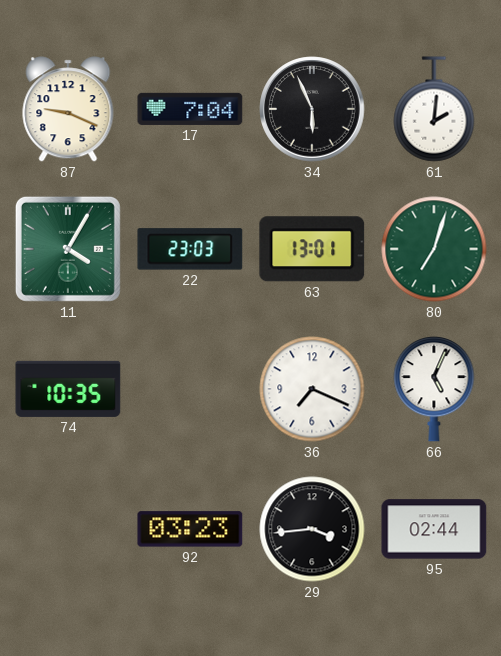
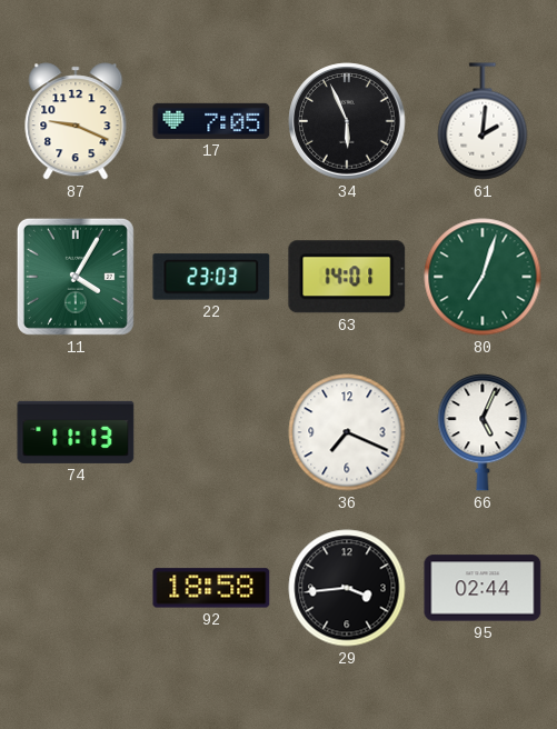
17: 7:04 -> 7:05 (211, 121)
63: 13:01 -> 14:01 (347, 277)
74: 10:35 -> 11:13 (76, 432)
92: 03:23 -> 18:58 (211, 588)
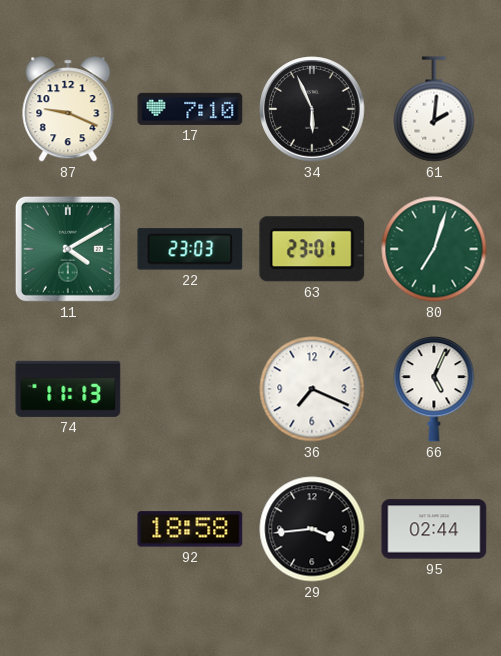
17: 7:05 -> 7:10 (190, 109)
11: 4:05 -> 4:10 (68, 249)
63: 14:01 -> 23:01 (312, 249)
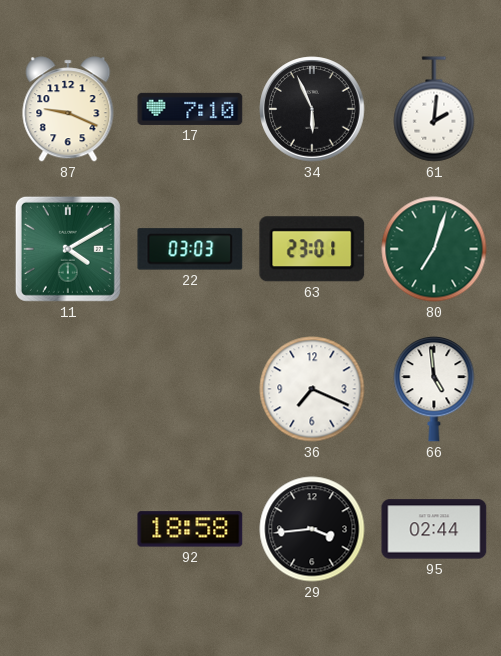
22: 23:03 -> 03:03 (190, 249)
74: 11:13 -> none (68, 389)
66: 5:04 -> 4:59 (434, 390)
